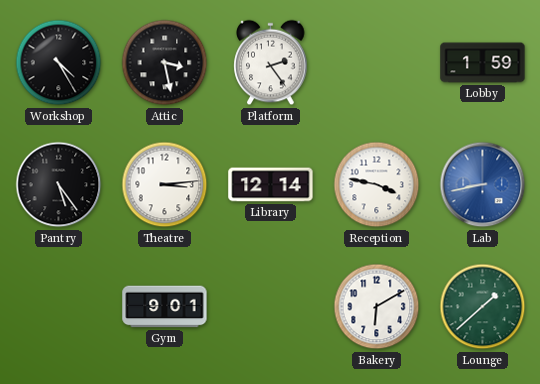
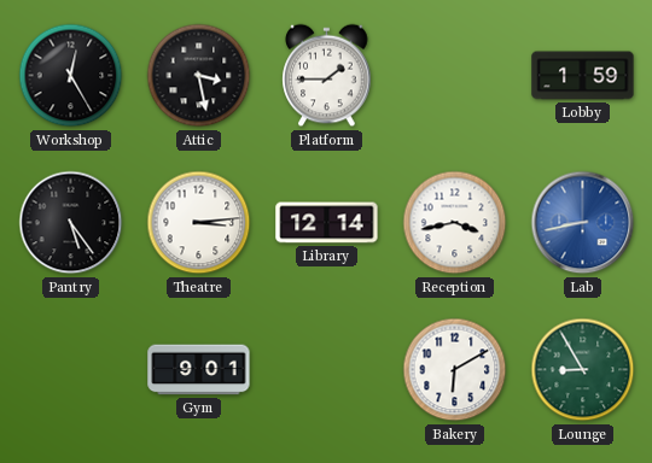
Workshop: 4:25 -> 12:25 (71, 76)
Platform: 2:24 -> 1:45 (327, 76)
Reception: 3:47 -> 3:43 (455, 223)
Lounge: 1:38 -> 8:55 (583, 370)
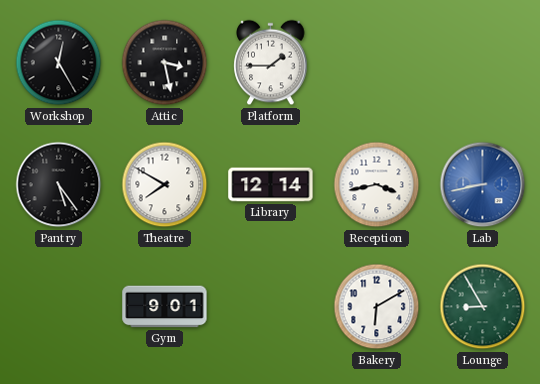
Lobby: 1:59 -> none (583, 76)
Theatre: 3:14 -> 7:50 (165, 185)
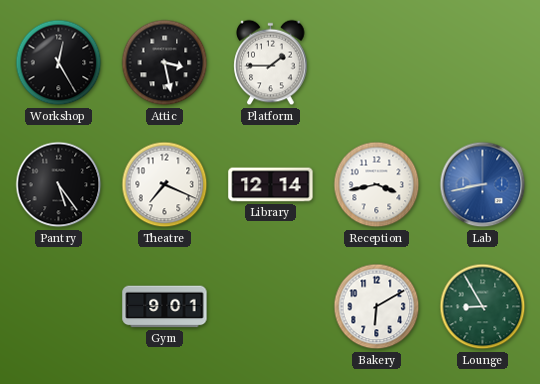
Theatre: 7:50 -> 7:19 (165, 185)
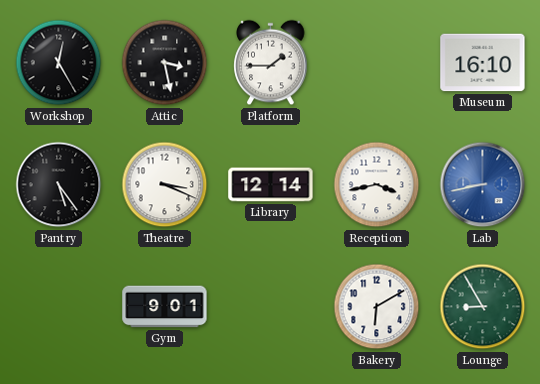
Museum: none -> 16:10 (483, 63)
Theatre: 7:19 -> 3:19 (165, 185)
